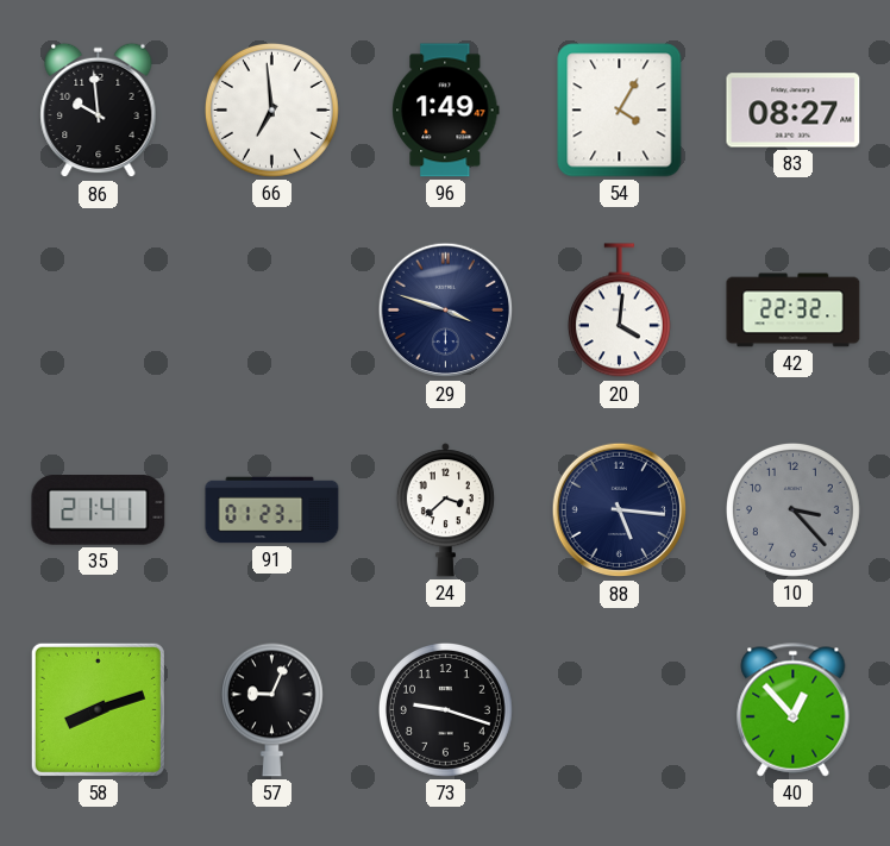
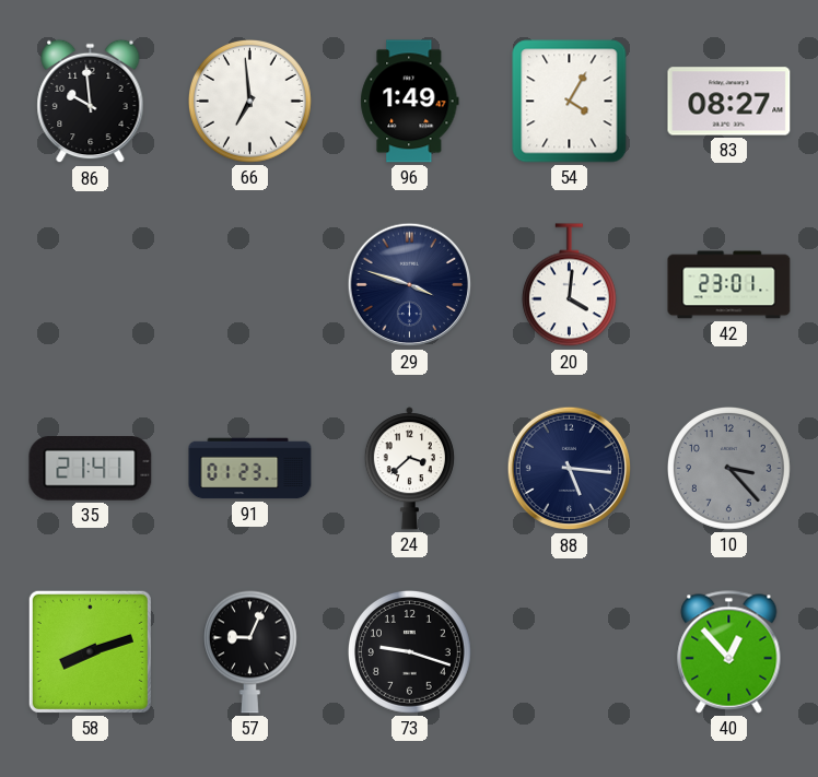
42: 22:32 -> 23:01 (729, 285)
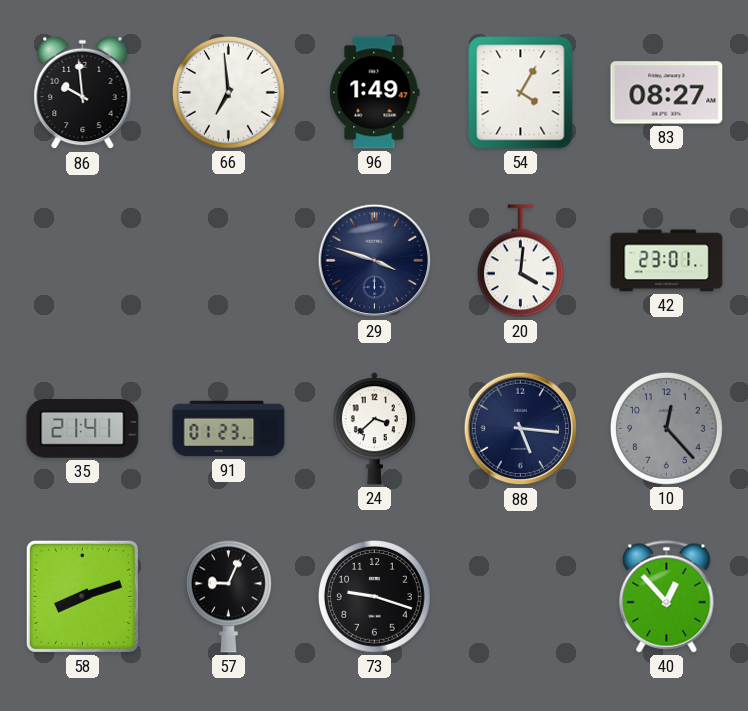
10: 3:23 -> 12:23 (667, 429)
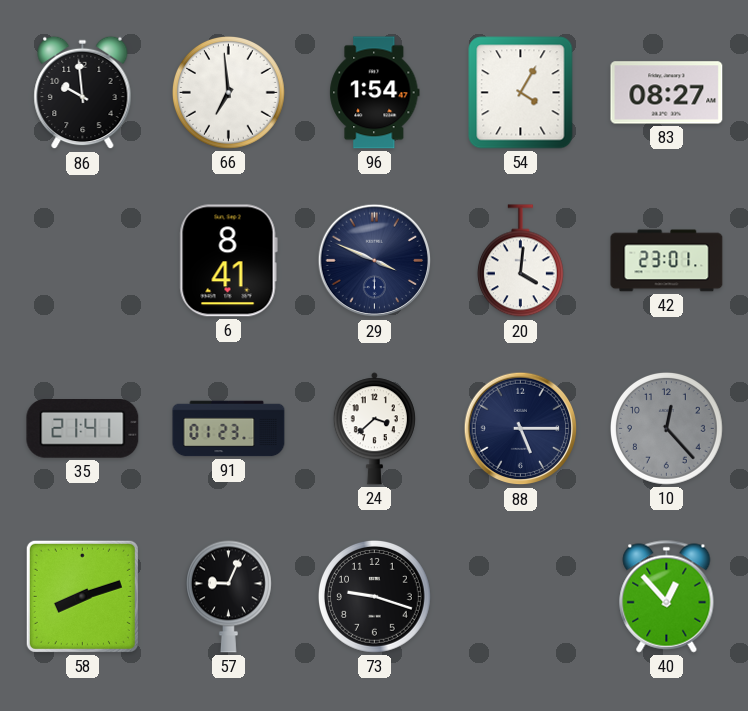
96: 1:49 -> 1:54 (375, 93)
6: none -> 8:41 (228, 261)
29: 3:48 -> 3:49 (375, 261)
88: 5:16 -> 5:15 (521, 429)
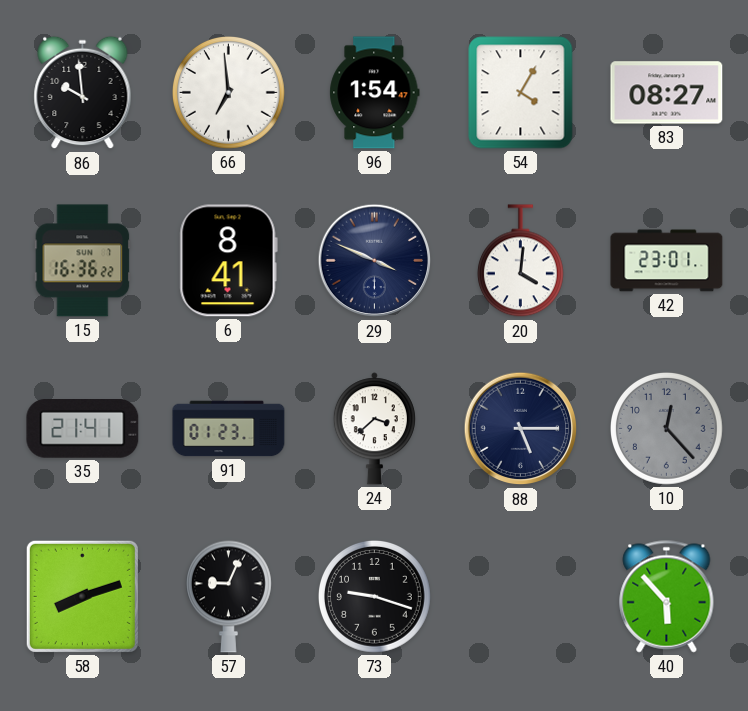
15: none -> 16:36 (83, 261)
40: 12:53 -> 5:53 (667, 597)
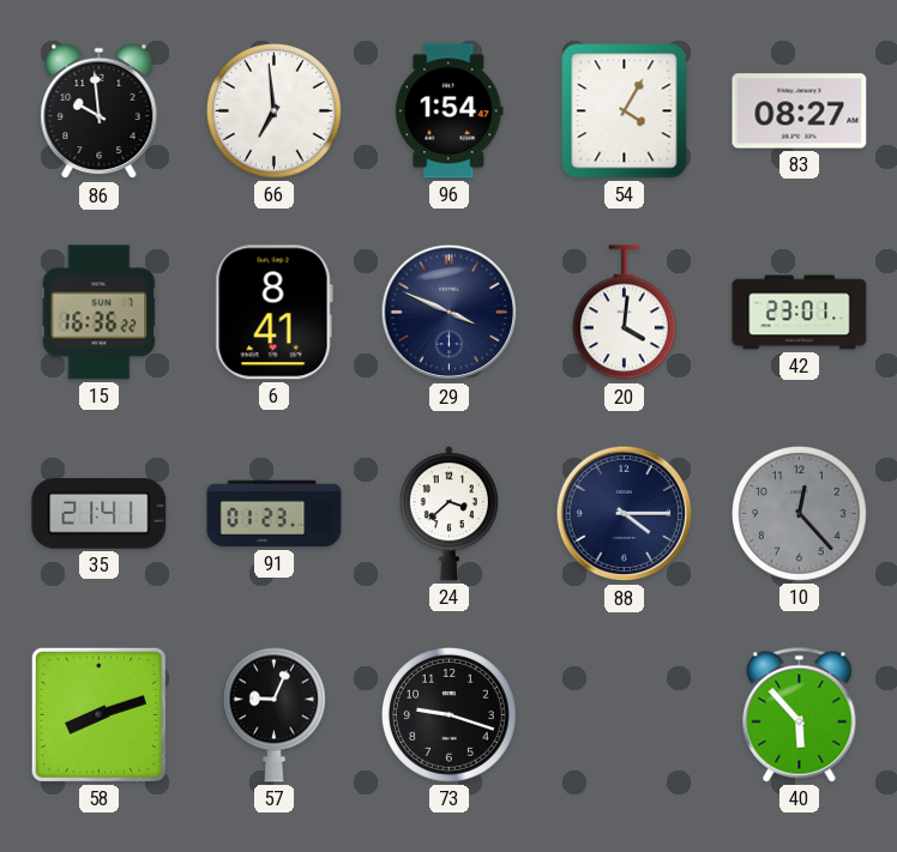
88: 5:15 -> 4:15 (625, 514)
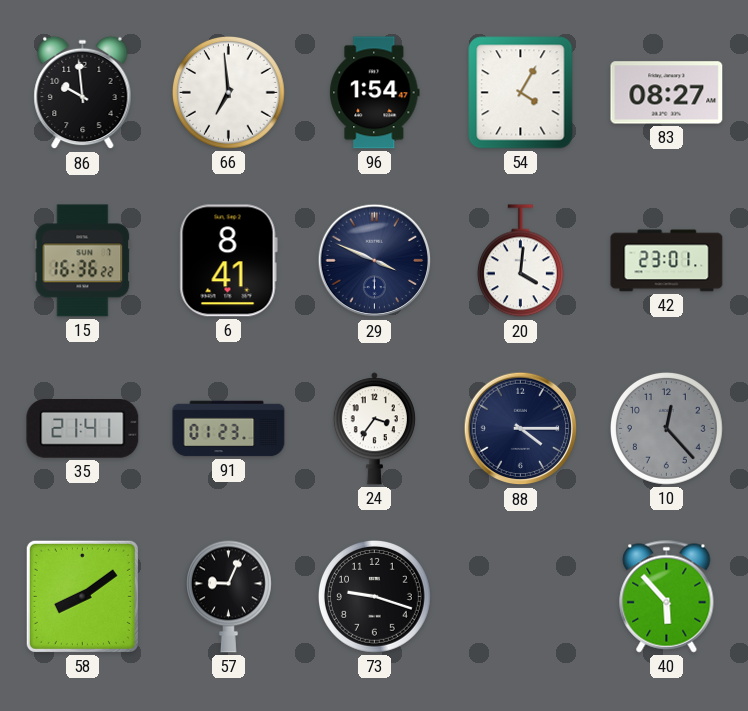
24: 3:38 -> 3:36 (374, 429)
58: 8:12 -> 8:09 (82, 596)
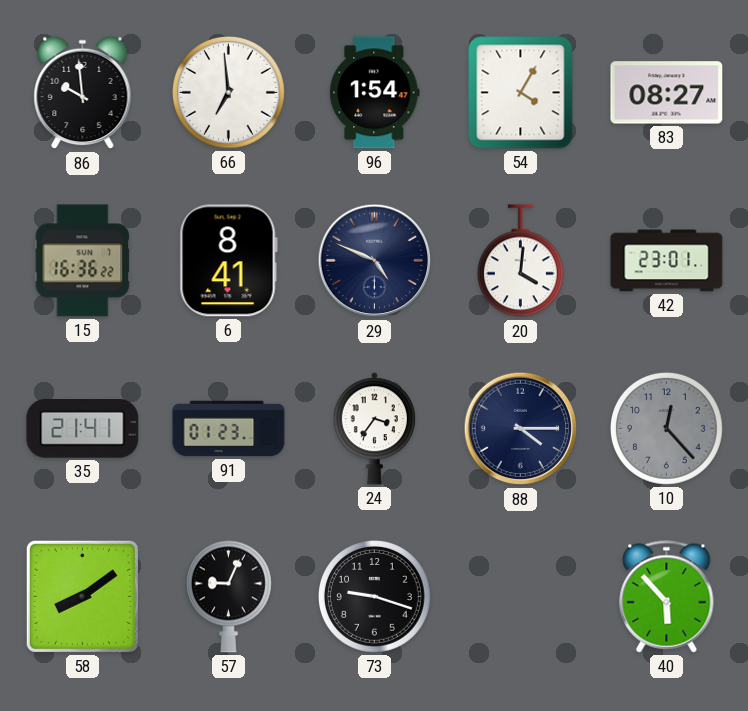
29: 3:49 -> 4:49 (375, 261)
